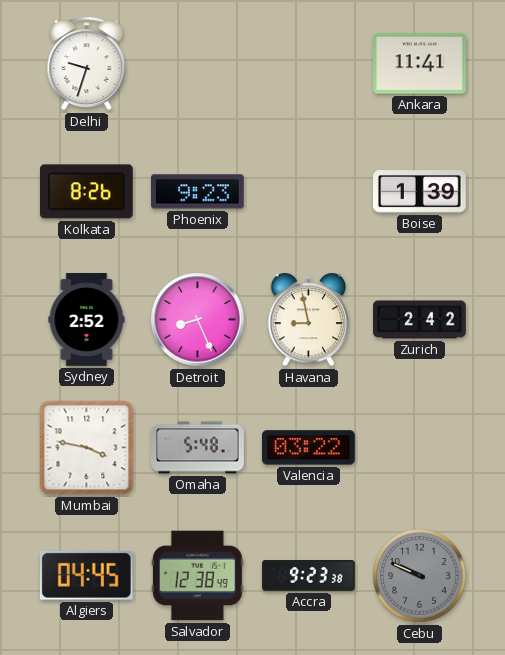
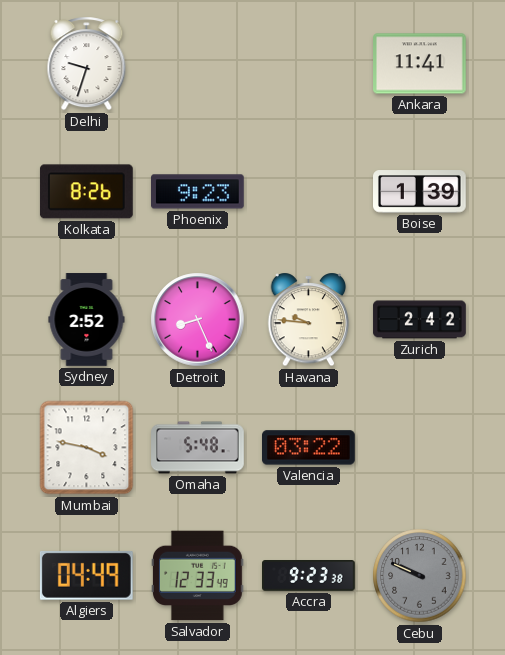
Havana: 8:58 -> 9:46 (309, 320)
Algiers: 04:45 -> 04:49 (86, 575)
Salvador: 12:38 -> 12:33 (198, 576)
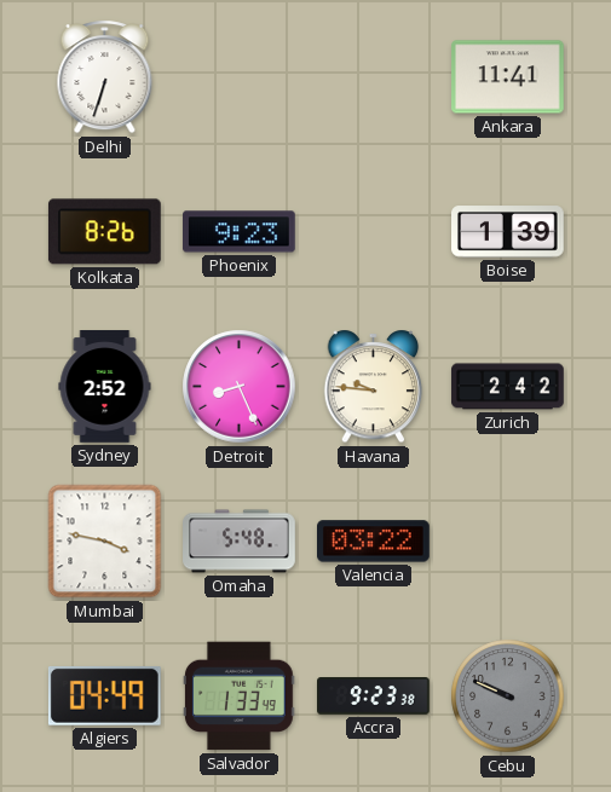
Delhi: 9:33 -> 6:33 (105, 77)
Salvador: 12:33 -> 1:33 (240, 696)
